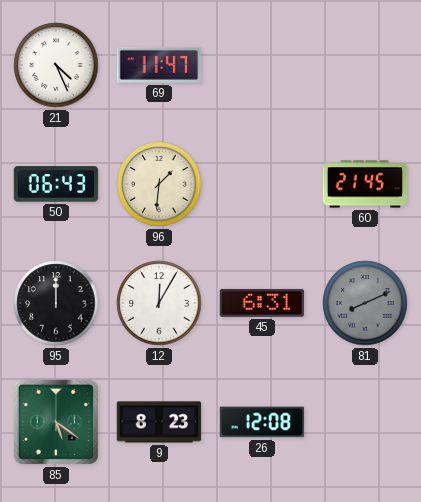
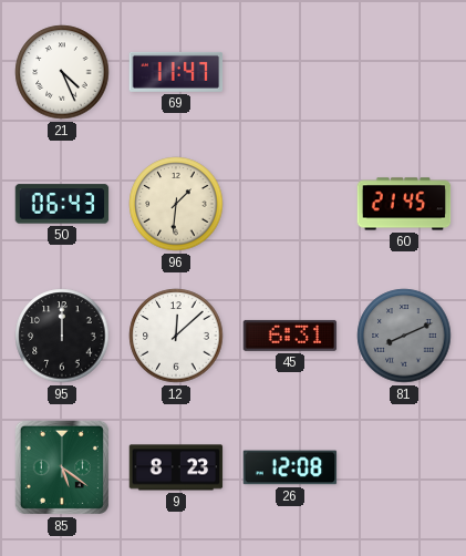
12: 12:05 -> 12:08 (176, 336)
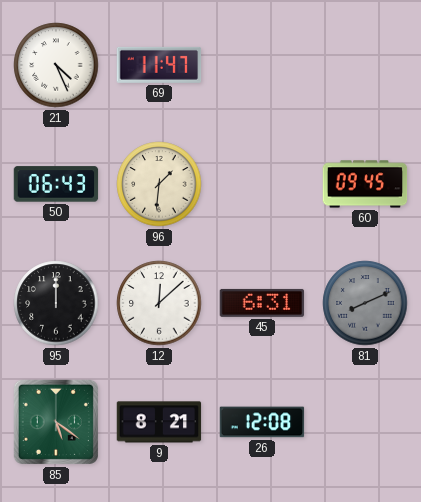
60: 21:45 -> 09:45 (365, 184)
9: 8:23 -> 8:21 (159, 422)
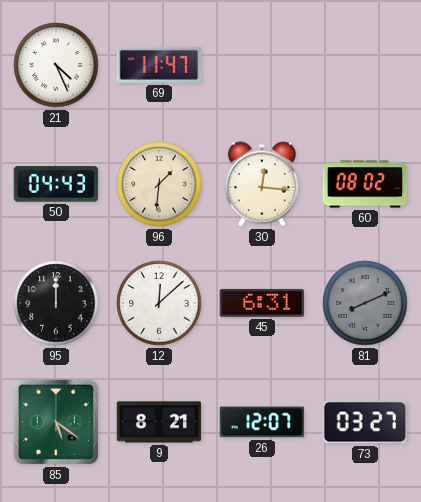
50: 06:43 -> 04:43 (56, 184)
30: none -> 12:16 (262, 184)
60: 09:45 -> 08:02 (365, 184)
26: 12:08 -> 12:07 (262, 422)
73: none -> 03:27 (364, 422)
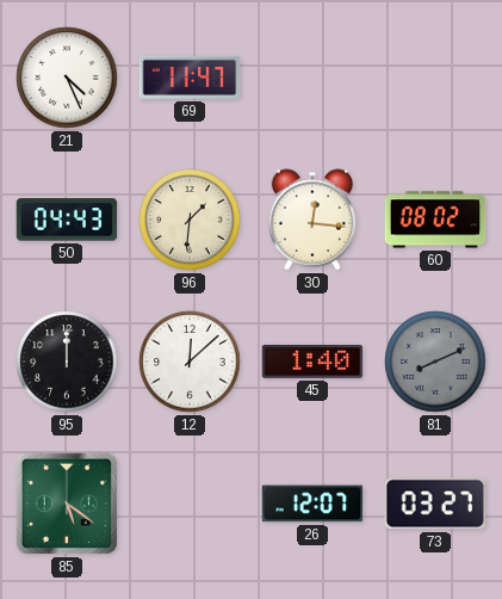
45: 6:31 -> 1:40 (312, 362)
9: 8:21 -> none (159, 422)
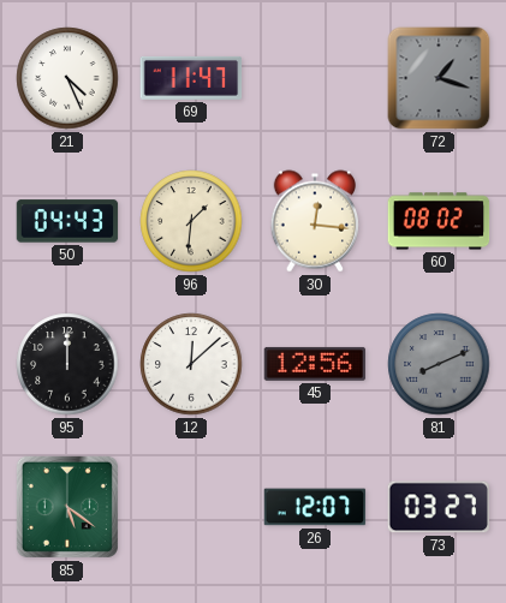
72: none -> 1:18 (439, 78)
45: 1:40 -> 12:56 (315, 364)
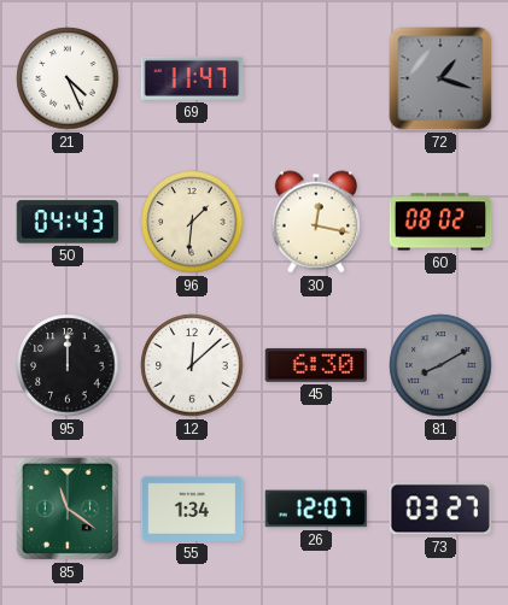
30: 12:16 -> 12:17 (316, 222)
45: 12:56 -> 6:30 (316, 365)
81: 8:11 -> 8:10 (440, 365)
85: 5:21 -> 11:21 (68, 509)
55: none -> 1:34 (192, 509)
